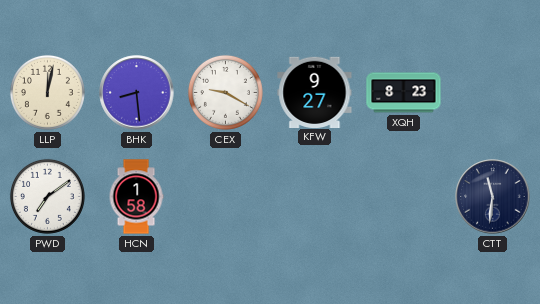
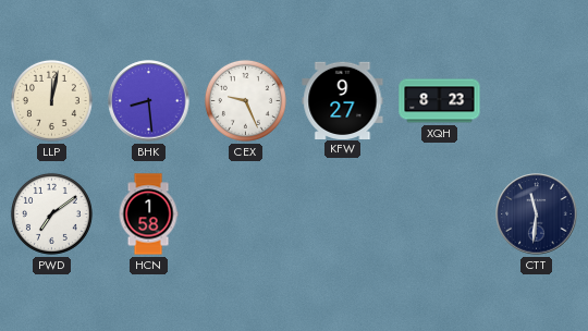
CEX: 9:20 -> 9:26 (245, 100)
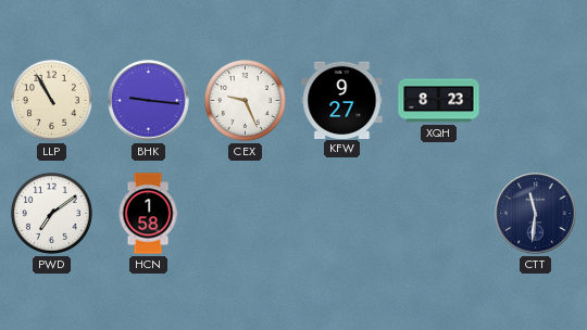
LLP: 12:02 -> 10:55 (51, 100)
BHK: 8:29 -> 9:16 (149, 101)
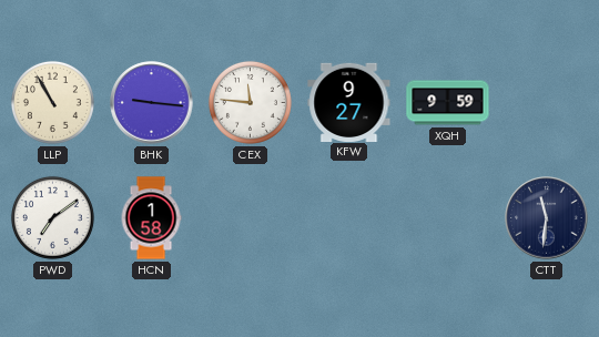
CEX: 9:26 -> 11:46 (250, 102)
XQH: 8:23 -> 9:59 (448, 103)
